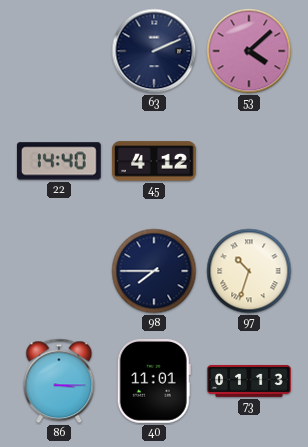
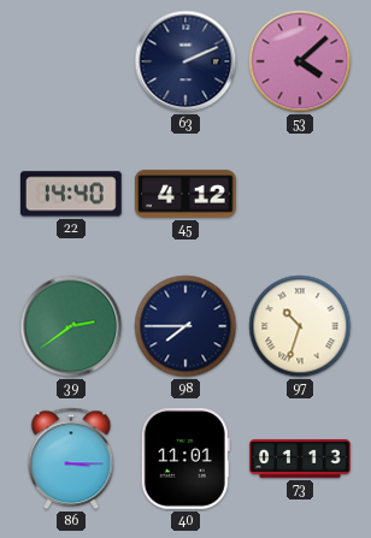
39: none -> 2:39 (71, 326)
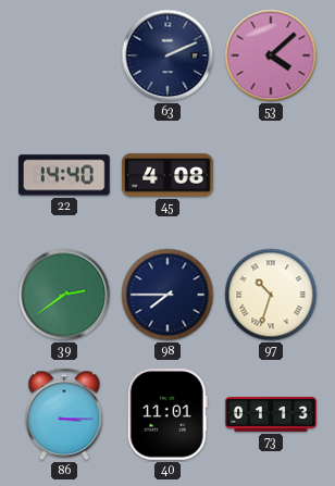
45: 4:12 -> 4:08 (169, 175)
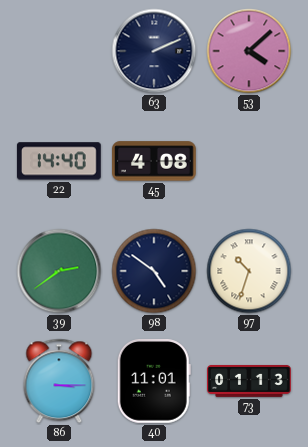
98: 7:45 -> 4:51 (154, 271)
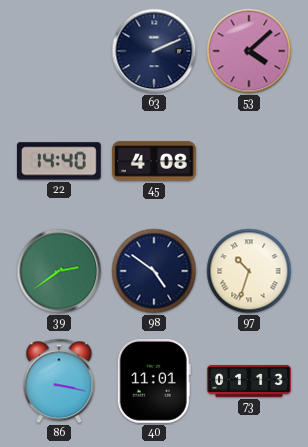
86: 3:15 -> 3:17 (59, 381)
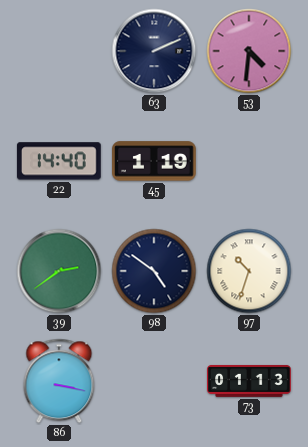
53: 4:08 -> 4:31 (249, 51)
45: 4:08 -> 1:19 (155, 161)
40: 11:01 -> none (154, 382)
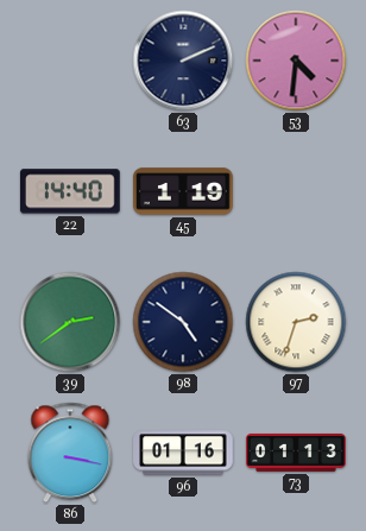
97: 10:33 -> 2:33 (296, 322)
96: none -> 01:16 (183, 453)
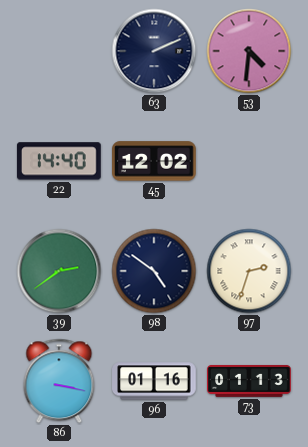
45: 1:19 -> 12:02 (155, 161)
